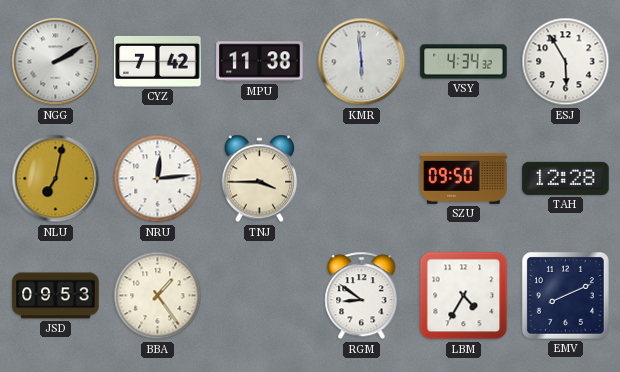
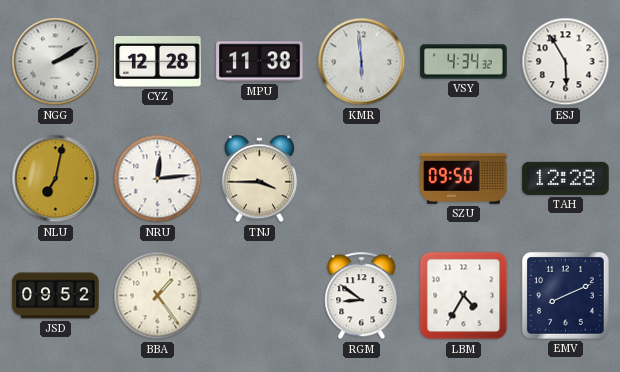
CYZ: 7:42 -> 12:28 (158, 61)
JSD: 09:53 -> 09:52 (56, 296)
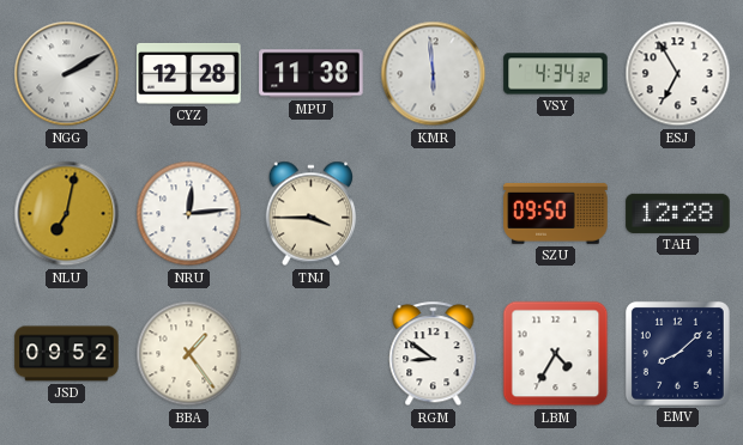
ESJ: 5:55 -> 6:55 (678, 74)
EMV: 8:11 -> 8:08 (677, 353)
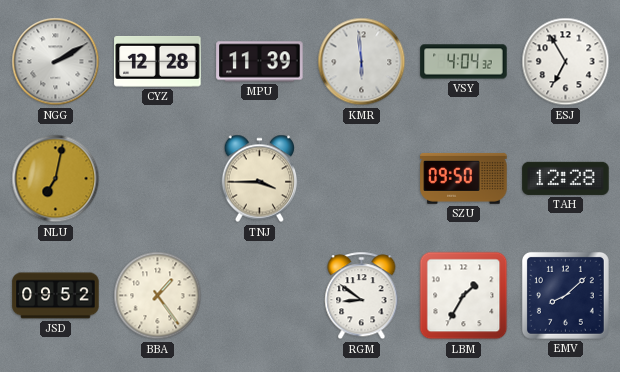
MPU: 11:38 -> 11:39 (260, 62)
VSY: 4:34 -> 4:04 (464, 62)
NRU: 12:14 -> none (189, 214)
LBM: 4:35 -> 1:35 (464, 296)
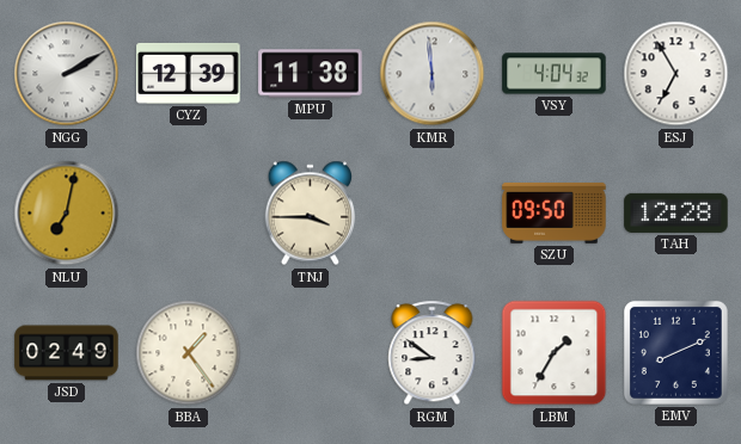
CYZ: 12:28 -> 12:39 (189, 73)
MPU: 11:39 -> 11:38 (311, 74)
JSD: 09:52 -> 02:49 (67, 353)
EMV: 8:08 -> 8:11 (675, 352)
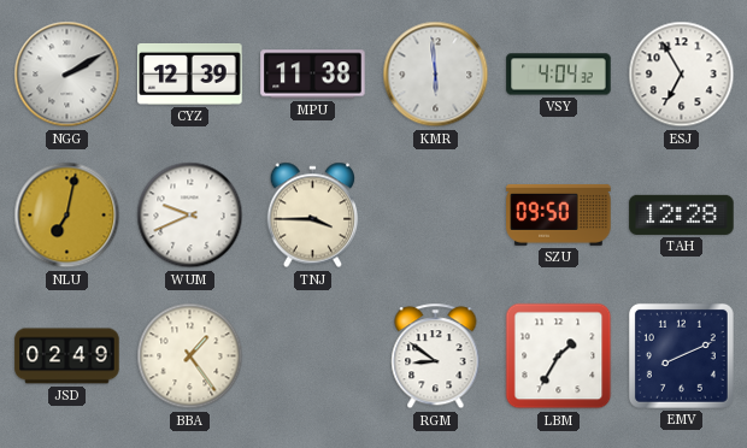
WUM: none -> 9:41 (190, 216)
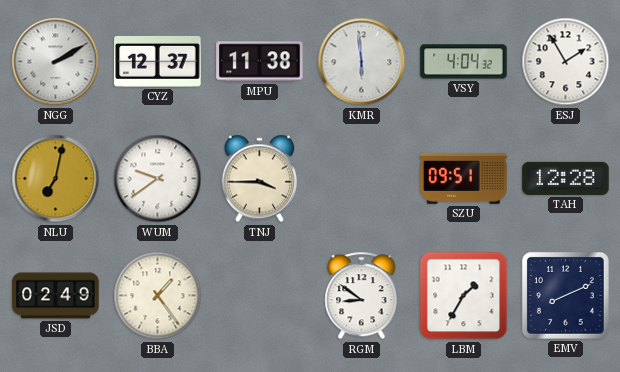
CYZ: 12:39 -> 12:37 (158, 61)
ESJ: 6:55 -> 1:55 (566, 62)
WUM: 9:41 -> 9:39 (158, 179)
SZU: 09:50 -> 09:51 (464, 178)
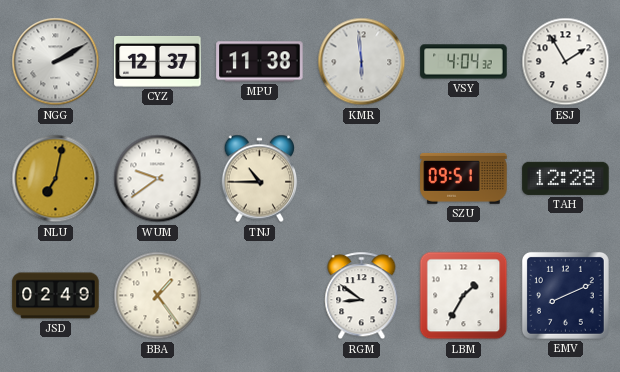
TNJ: 3:45 -> 10:45 (260, 179)
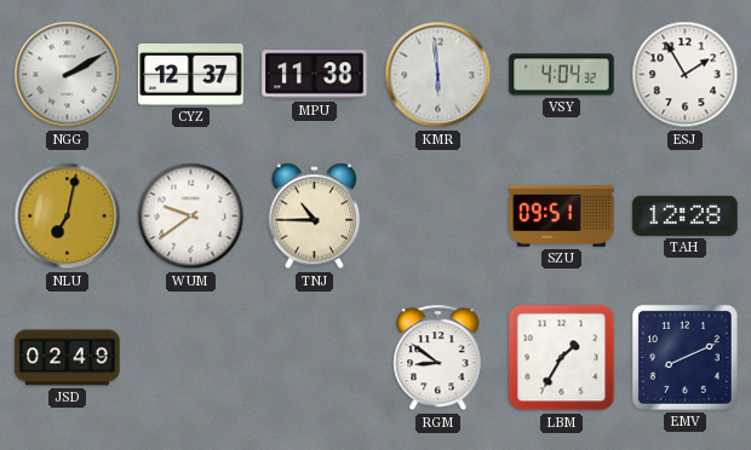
BBA: 1:24 -> none (158, 296)
